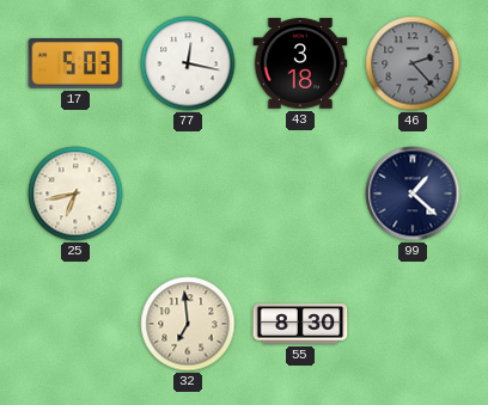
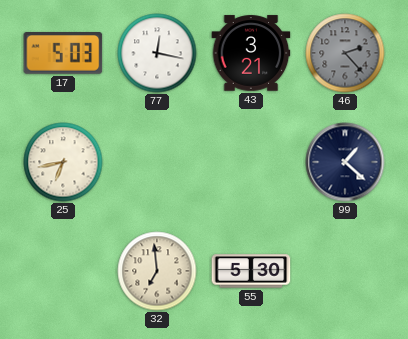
43: 3:18 -> 3:21 (251, 53)
55: 8:30 -> 5:30 (251, 271)
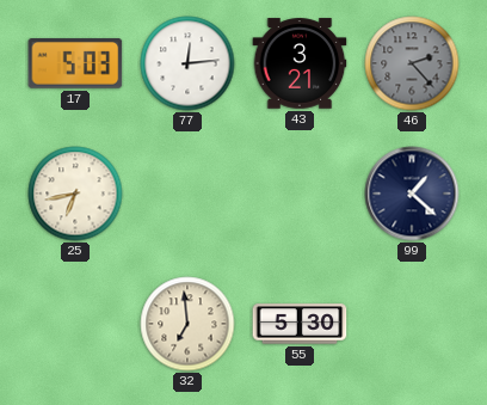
77: 12:17 -> 12:14 (187, 63)
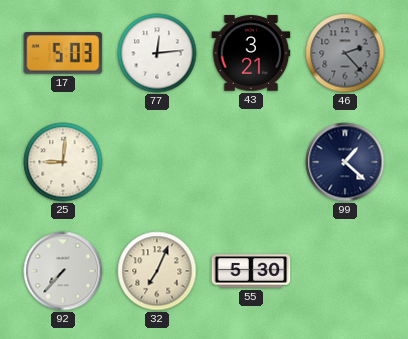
25: 6:43 -> 9:01 (63, 162)
92: none -> 7:37 (63, 271)
32: 6:59 -> 7:04 (157, 271)
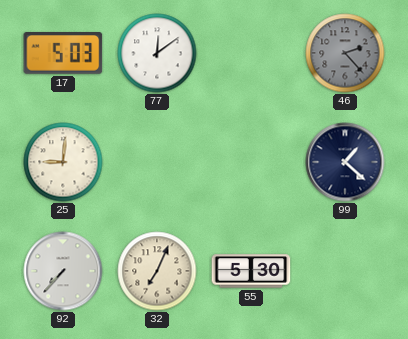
77: 12:14 -> 12:09 (157, 53)
43: 3:21 -> none (251, 53)
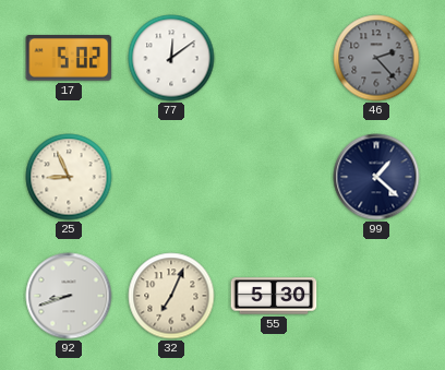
17: 5:03 -> 5:02 (69, 59)
25: 9:01 -> 8:56 (69, 177)
92: 7:37 -> 8:42 (69, 296)
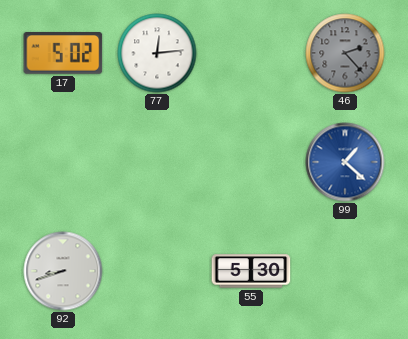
77: 12:09 -> 12:14 (157, 53)
25: 8:56 -> none (69, 177)
99 dial: navy -> blue (345, 162)
32: 7:04 -> none (171, 296)
